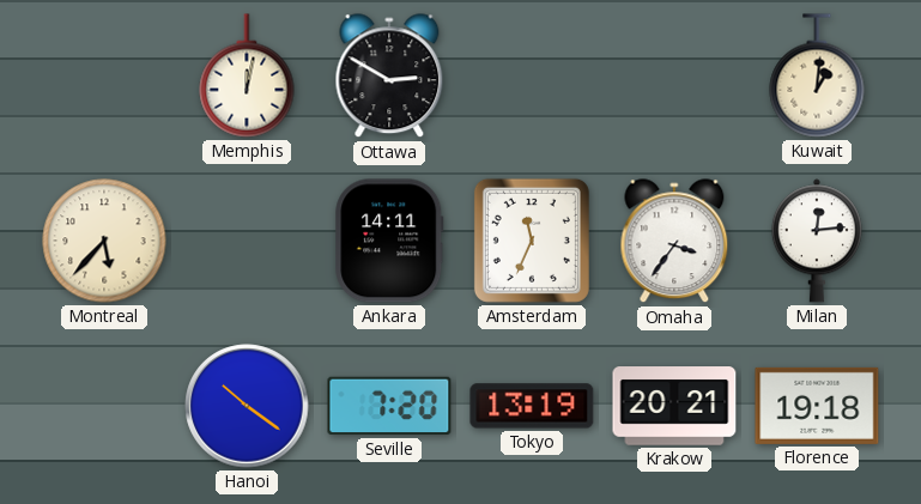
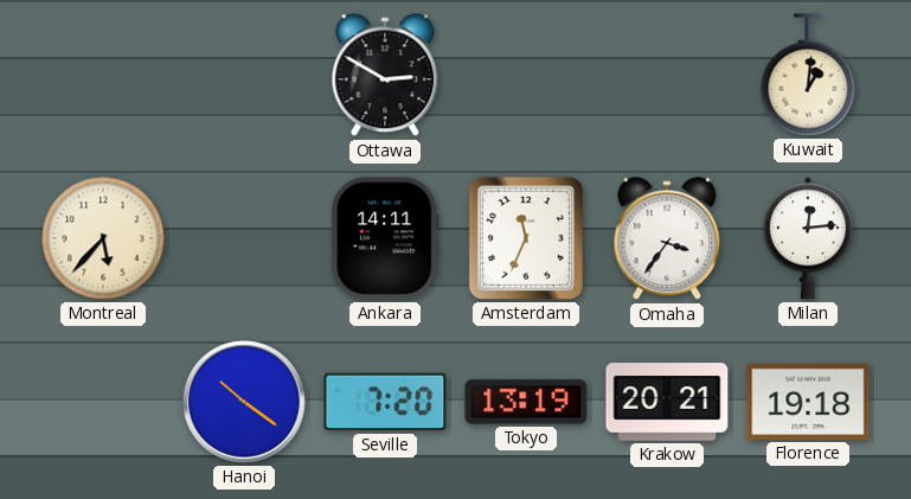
Memphis: 12:02 -> none (247, 75)
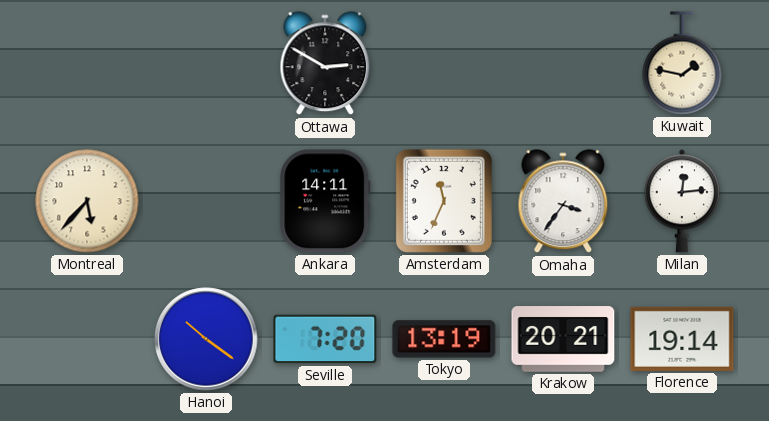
Kuwait: 1:01 -> 1:47 (682, 63)
Florence: 19:18 -> 19:14 (682, 339)
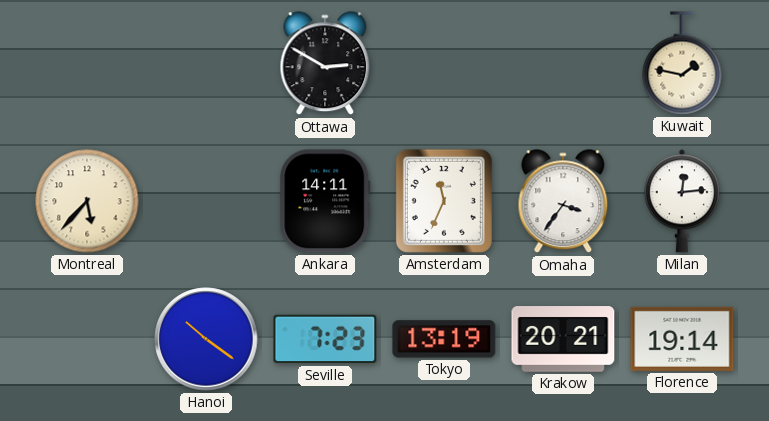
Seville: 7:20 -> 7:23 (325, 339)
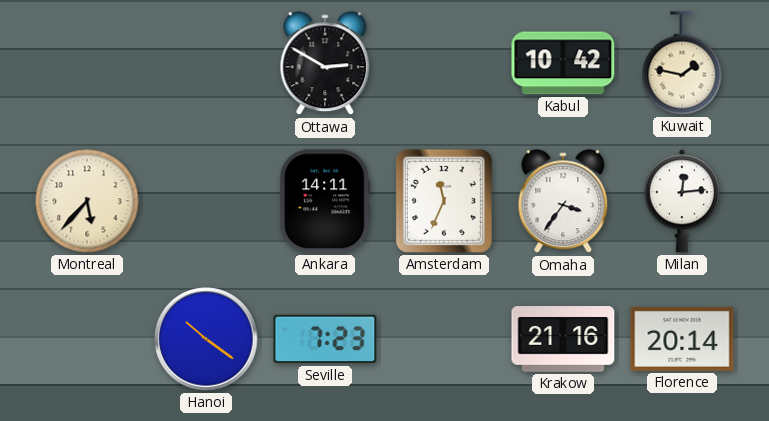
Kabul: none -> 10:42 (563, 63)
Tokyo: 13:19 -> none (444, 339)
Krakow: 20:21 -> 21:16 (563, 339)
Florence: 19:14 -> 20:14 (682, 339)
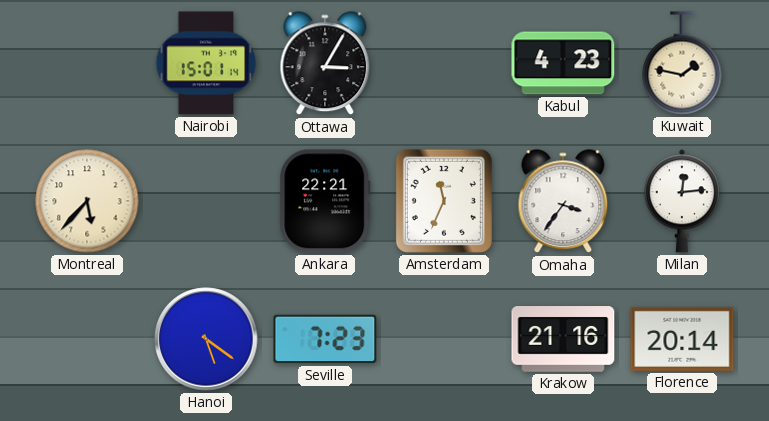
Nairobi: none -> 15:01 (206, 63)
Ottawa: 2:50 -> 3:05 (325, 64)
Kabul: 10:42 -> 4:23 (563, 63)
Ankara: 14:11 -> 22:21 (325, 201)
Hanoi: 10:21 -> 5:21 (206, 339)
